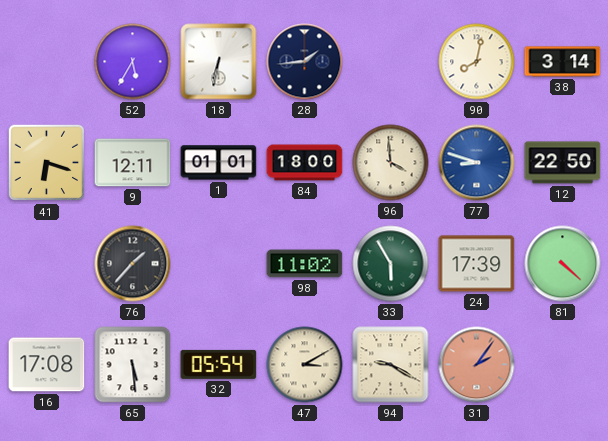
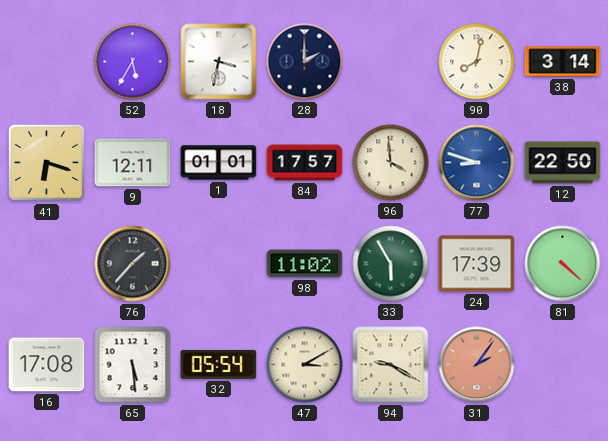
18: 6:32 -> 3:32 (219, 62)
28: 1:44 -> 2:00 (305, 62)
84: 18:00 -> 17:57 (305, 163)
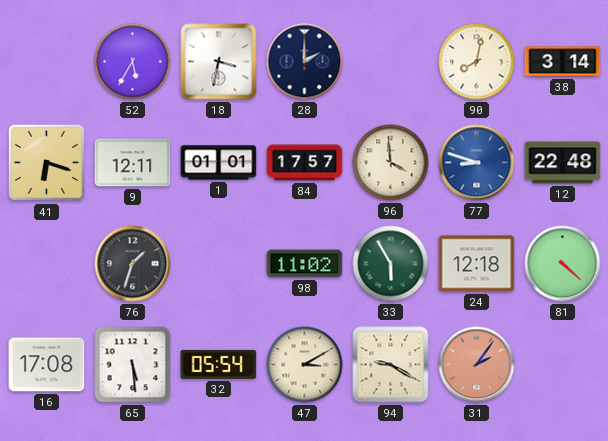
12: 22:50 -> 22:48 (563, 163)
76: 1:37 -> 1:33 (133, 264)
24: 17:39 -> 12:18 (477, 264)
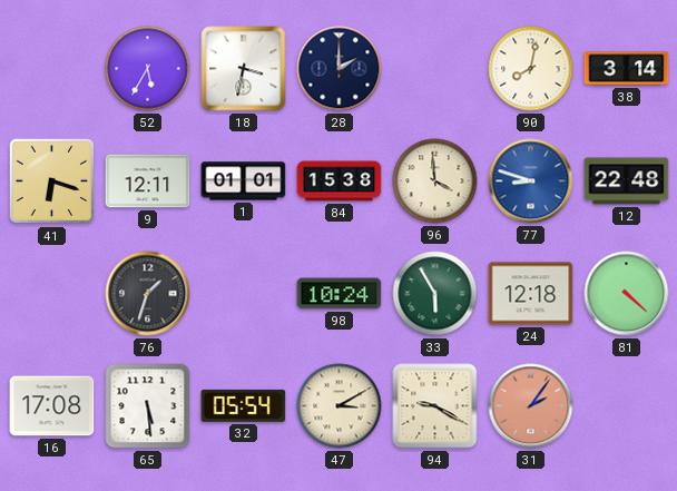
84: 17:57 -> 15:38 (340, 181)
98: 11:02 -> 10:24 (340, 294)
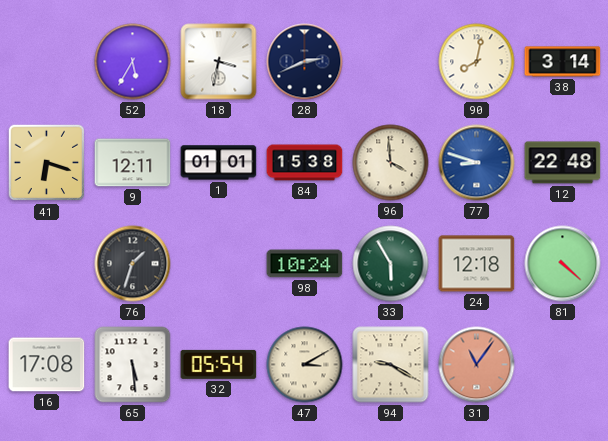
28: 2:00 -> 2:41 (305, 62)
31: 2:06 -> 11:06 (477, 365)
